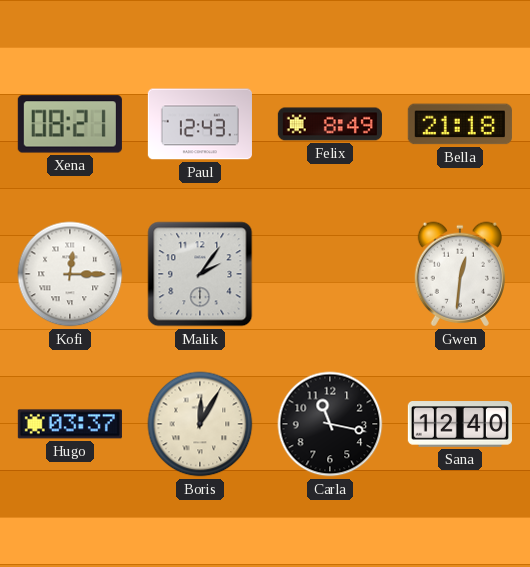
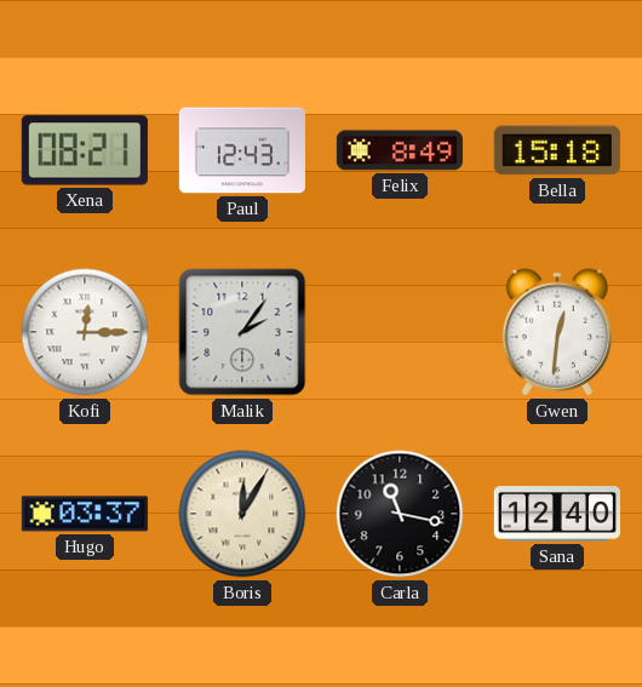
Bella: 21:18 -> 15:18 (557, 150)
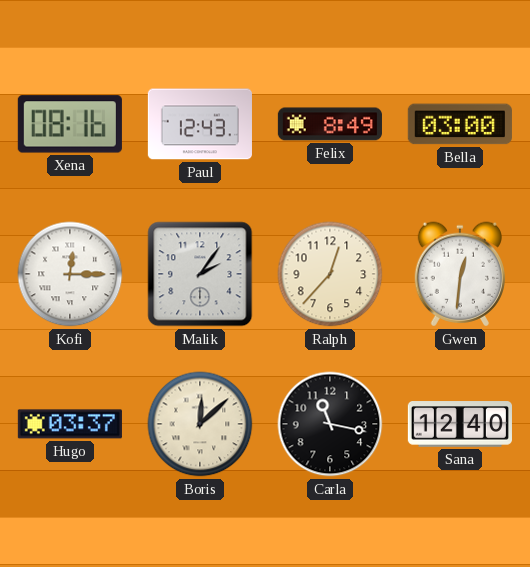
Xena: 08:21 -> 08:16 (70, 124)
Bella: 15:18 -> 03:00 (460, 124)
Ralph: none -> 12:37 (330, 274)
Boris: 12:05 -> 12:08 (200, 424)
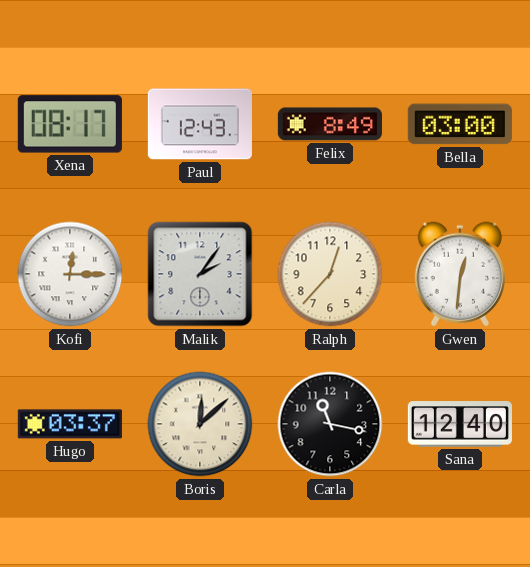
Xena: 08:16 -> 08:17 (70, 124)
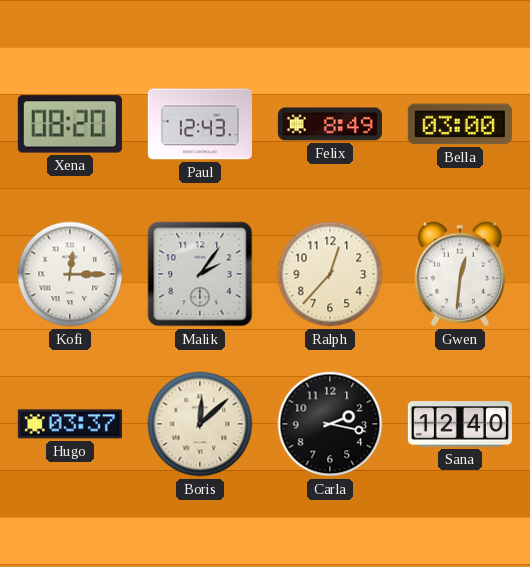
Xena: 08:17 -> 08:20 (70, 124)
Carla: 11:17 -> 2:17 (330, 424)
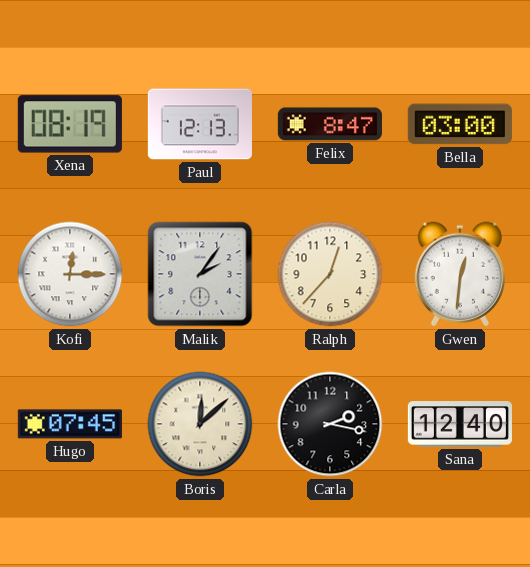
Xena: 08:20 -> 08:19 (70, 124)
Paul: 12:43 -> 12:13 (200, 124)
Felix: 8:49 -> 8:47 (330, 124)
Hugo: 03:37 -> 07:45 (70, 424)
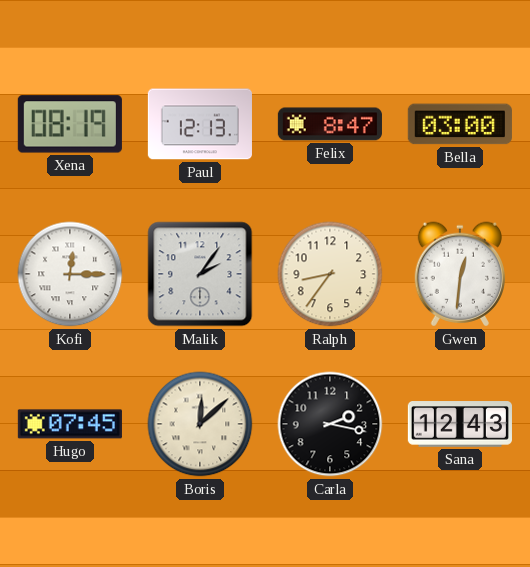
Ralph: 12:37 -> 8:36 (330, 274)
Sana: 12:40 -> 12:43 (460, 424)
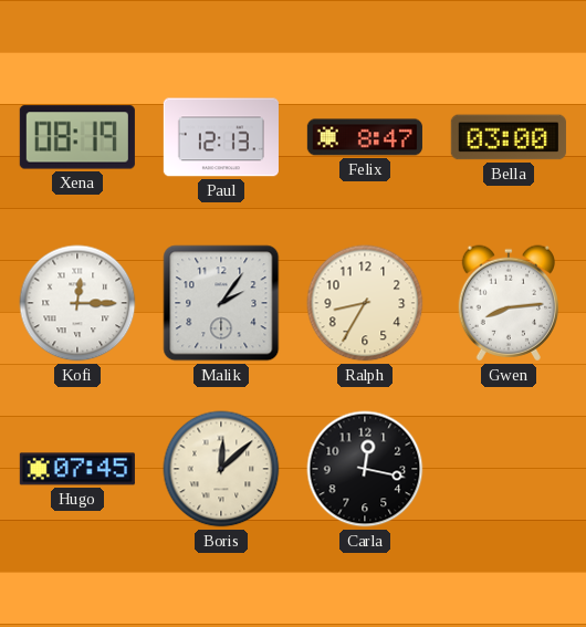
Ralph: 8:36 -> 8:35 (365, 303)
Gwen: 12:31 -> 8:14 (507, 303)
Carla: 2:17 -> 12:17 (365, 469)
Sana: 12:43 -> none (460, 424)
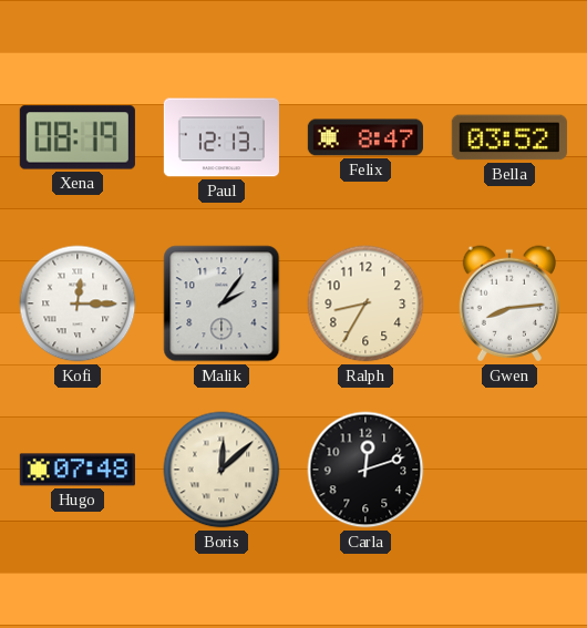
Bella: 03:00 -> 03:52 (509, 137)
Hugo: 07:45 -> 07:48 (78, 470)
Carla: 12:17 -> 12:12 (365, 470)
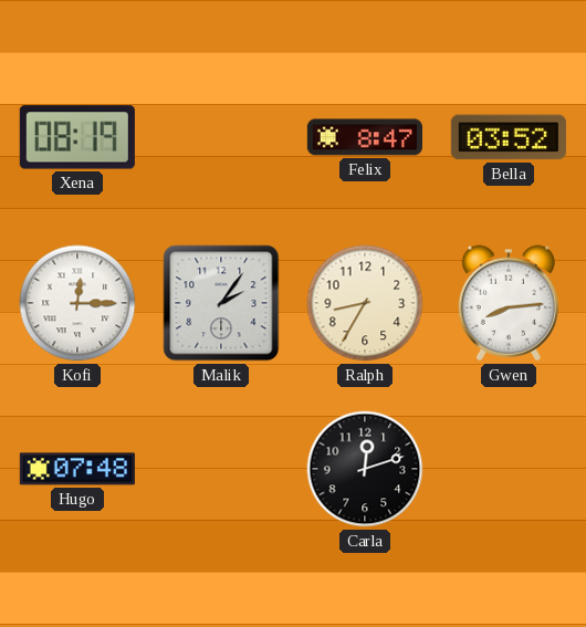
Paul: 12:13 -> none (222, 137)
Boris: 12:08 -> none (222, 470)
